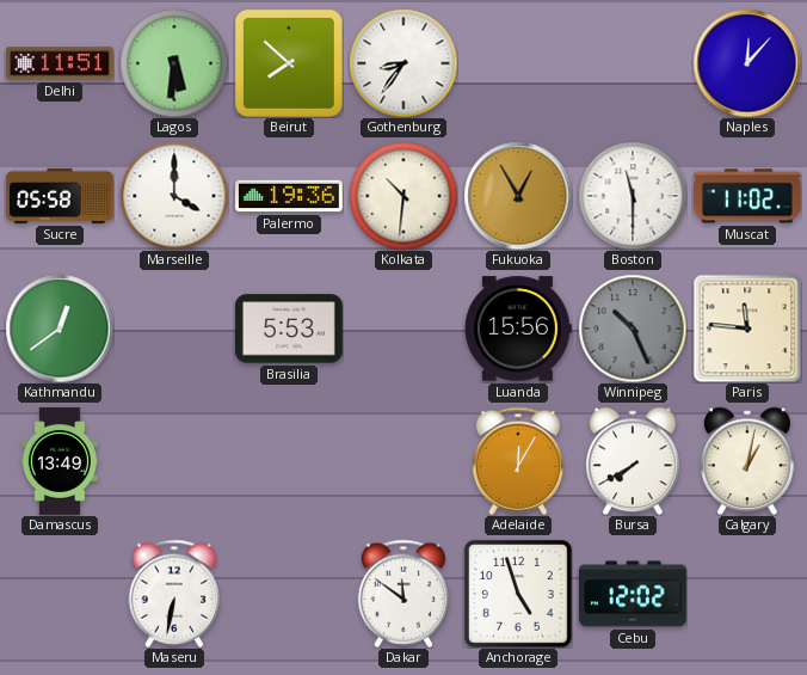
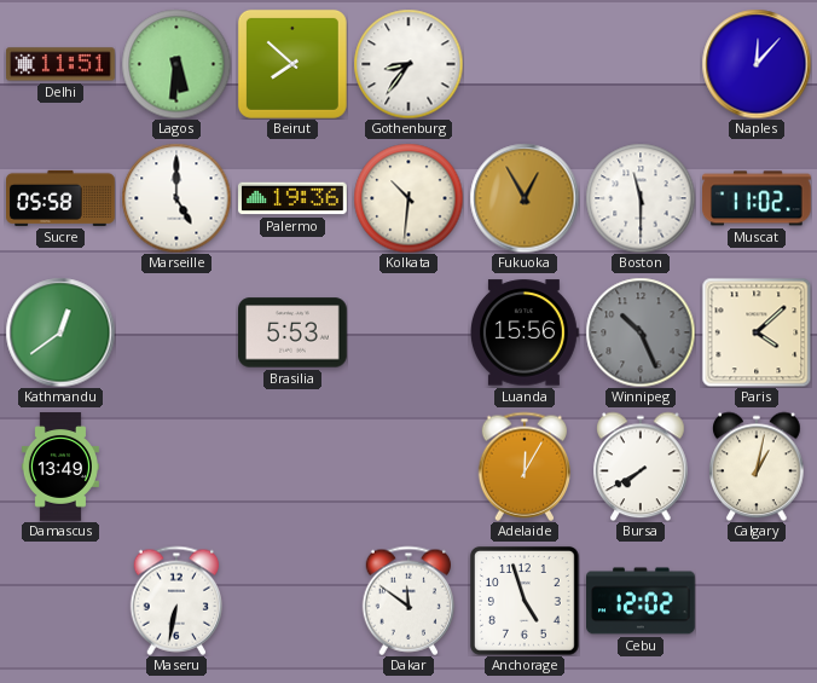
Marseille: 4:00 -> 5:00 (176, 198)
Paris: 11:46 -> 4:08 (757, 332)
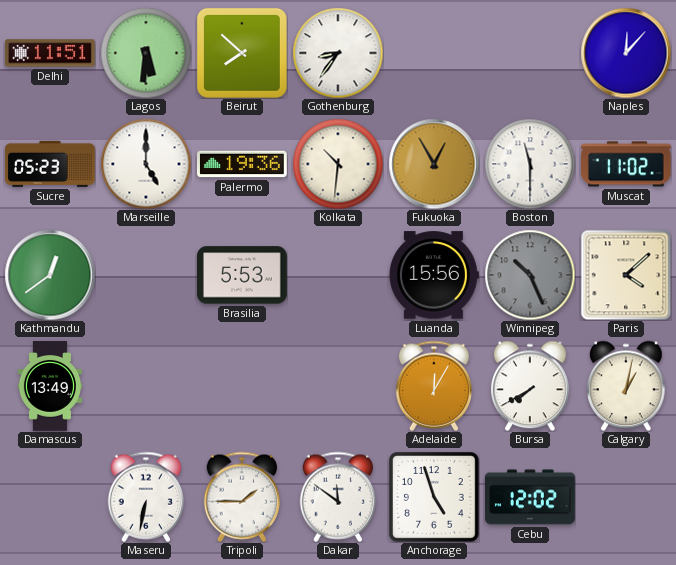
Sucre: 05:58 -> 05:23 (51, 164)
Tripoli: none -> 1:45 (242, 497)
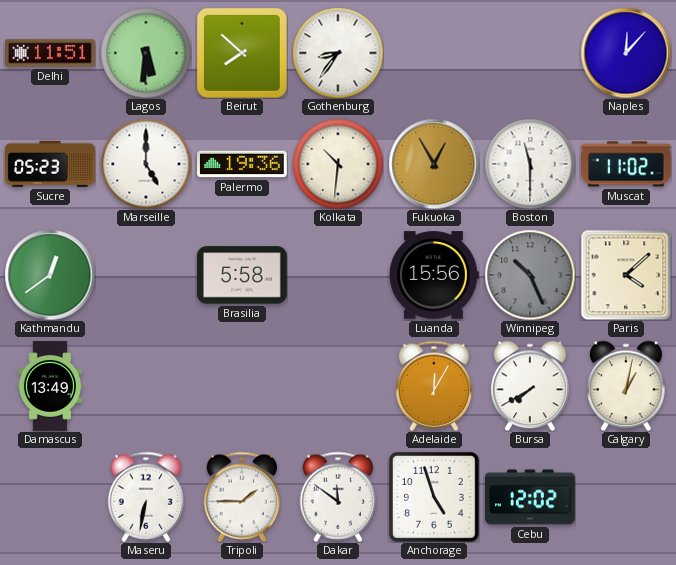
Brasilia: 5:53 -> 5:58 (243, 275)
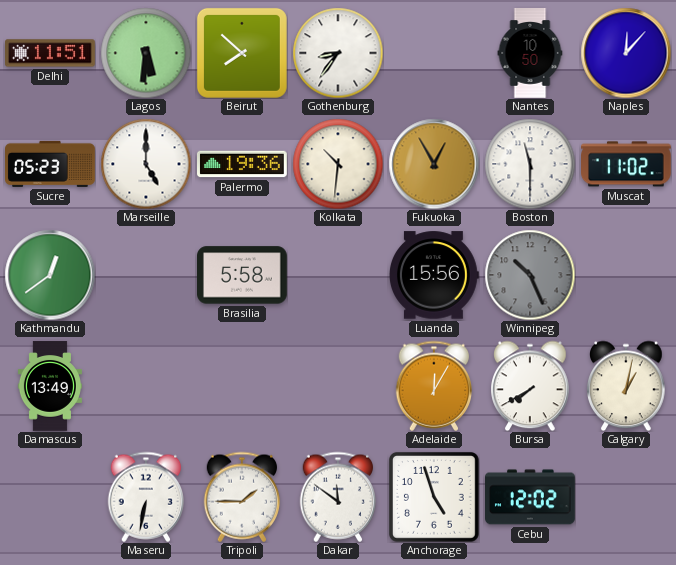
Nantes: none -> 10:50 (530, 53)
Paris: 4:08 -> none (626, 275)
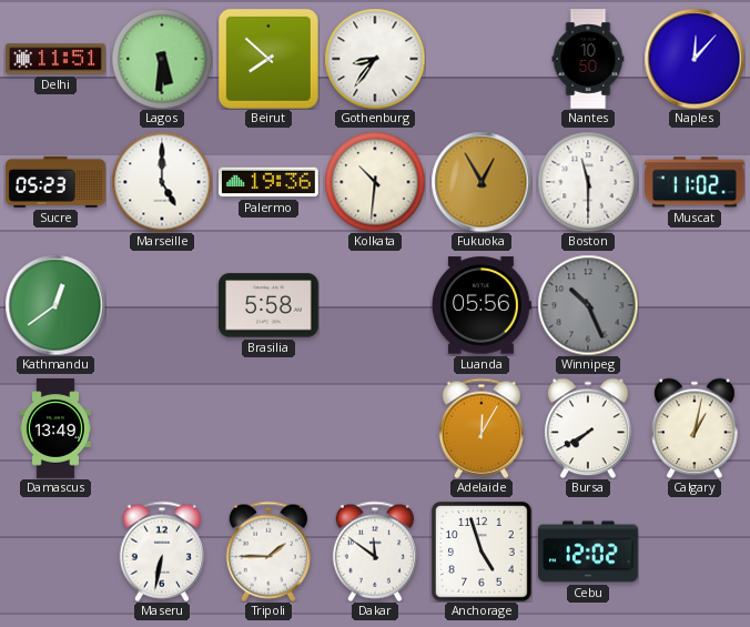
Luanda: 15:56 -> 05:56 (482, 305)
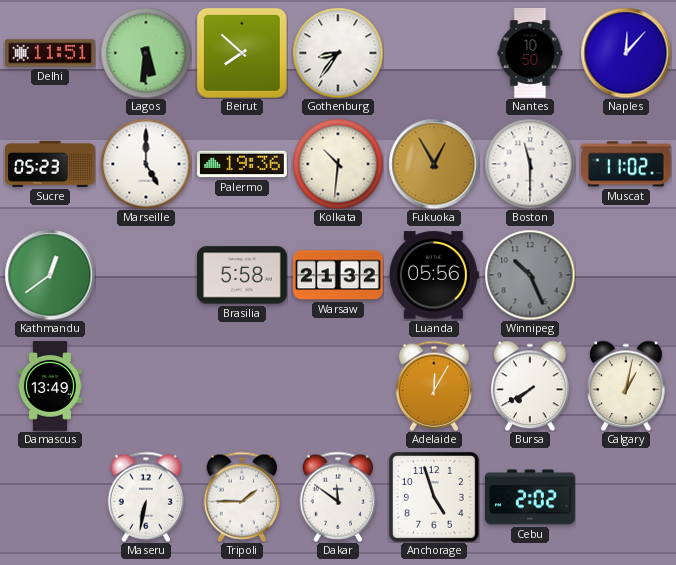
Warsaw: none -> 21:32 (339, 275)
Cebu: 12:02 -> 2:02 (531, 497)
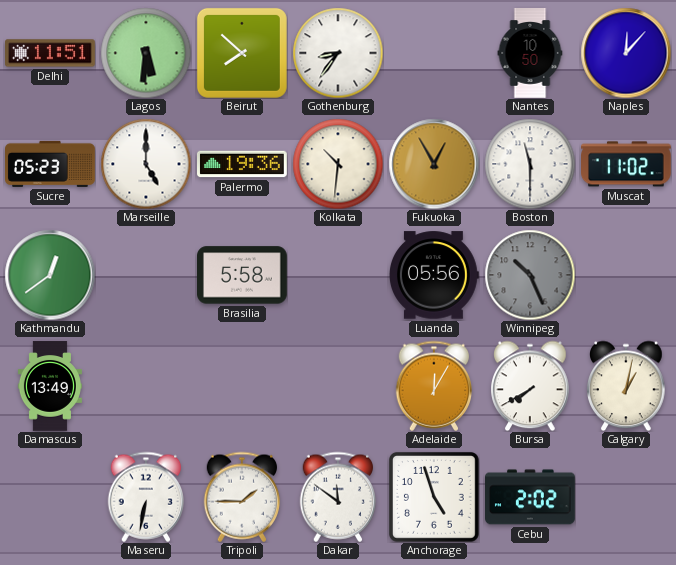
Warsaw: 21:32 -> none (339, 275)
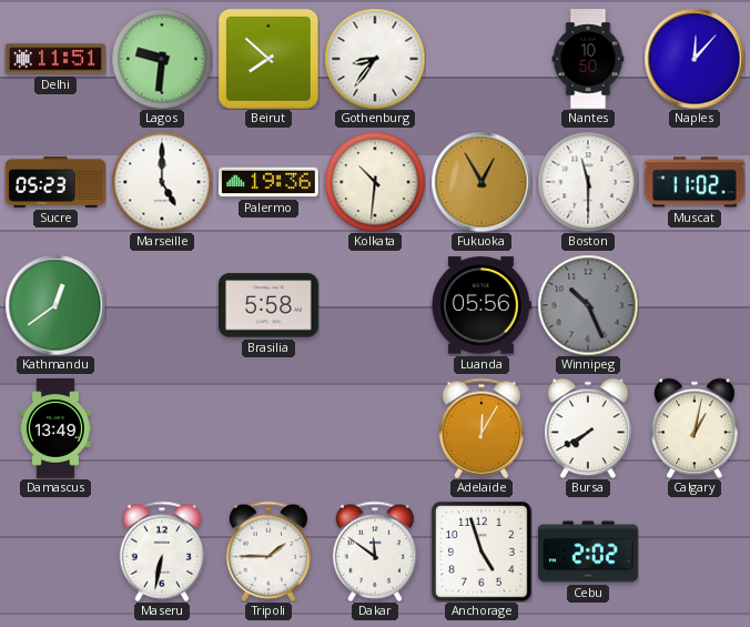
Lagos: 5:31 -> 9:31 (162, 59)
